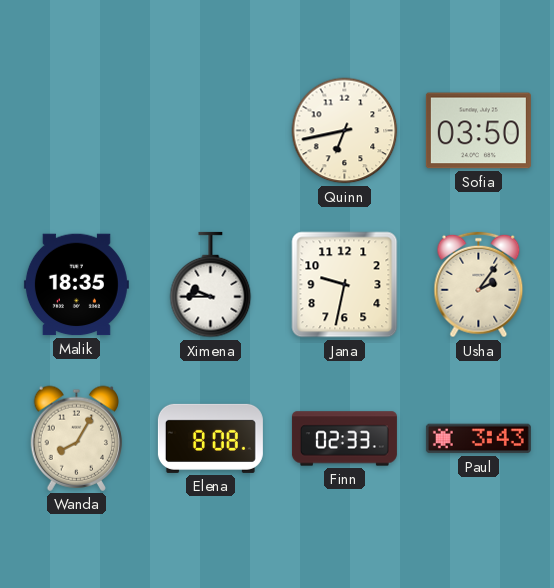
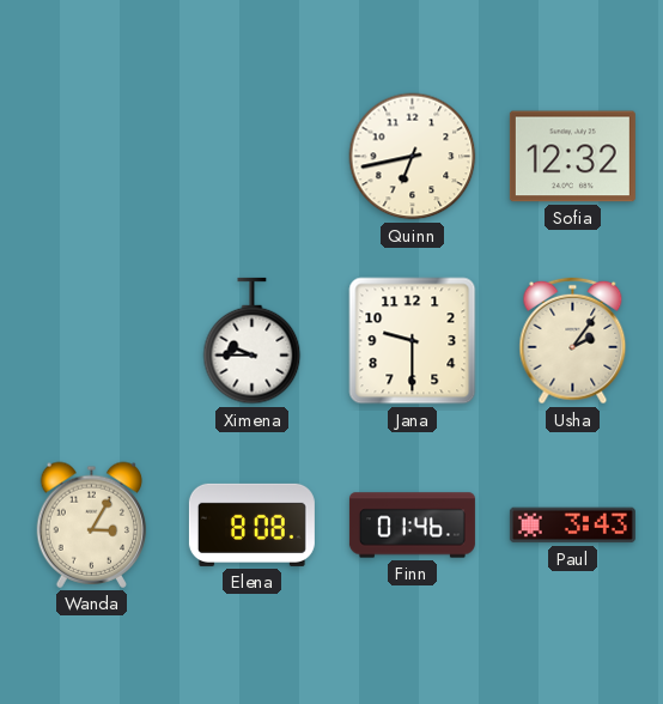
Sofia: 03:50 -> 12:32 (572, 157)
Malik: 18:35 -> none (76, 285)
Jana: 9:32 -> 9:30 (413, 341)
Wanda: 8:05 -> 3:05 (92, 524)
Finn: 02:33 -> 01:46 (412, 526)
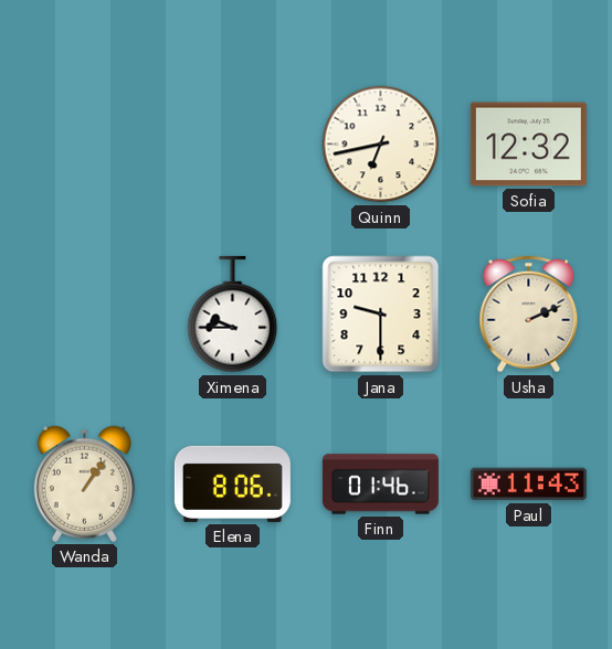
Usha: 2:06 -> 2:11 (529, 315)
Wanda: 3:05 -> 1:06 (85, 483)
Elena: 8:08 -> 8:06 (232, 483)
Paul: 3:43 -> 11:43 (528, 485)
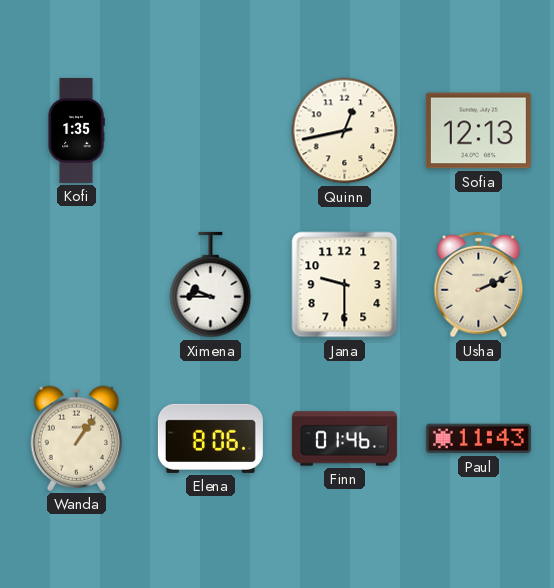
Kofi: none -> 1:35 (76, 130)
Quinn: 6:43 -> 12:43 (345, 131)
Sofia: 12:32 -> 12:13 (478, 131)
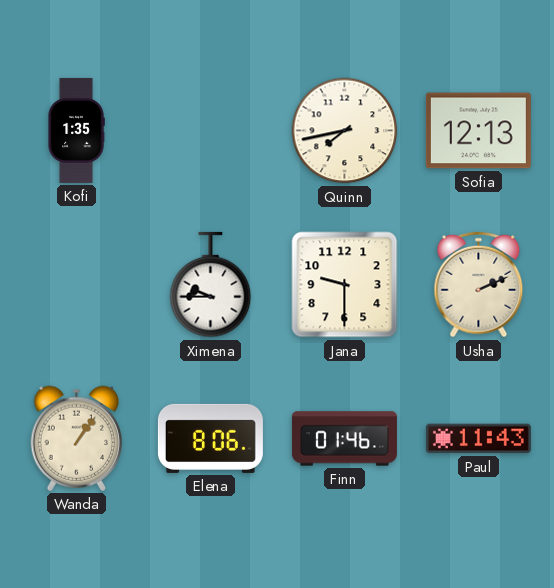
Quinn: 12:43 -> 7:43 (345, 131)
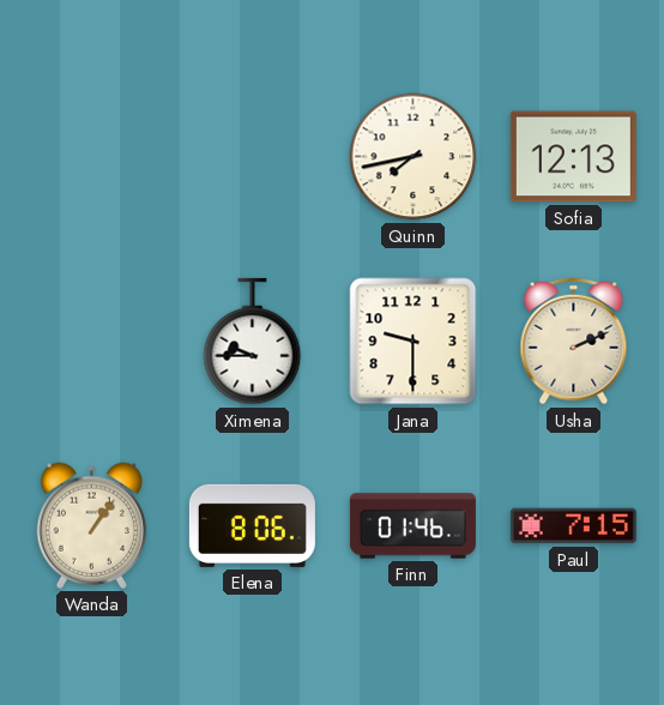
Kofi: 1:35 -> none (76, 130)
Paul: 11:43 -> 7:15 (573, 526)
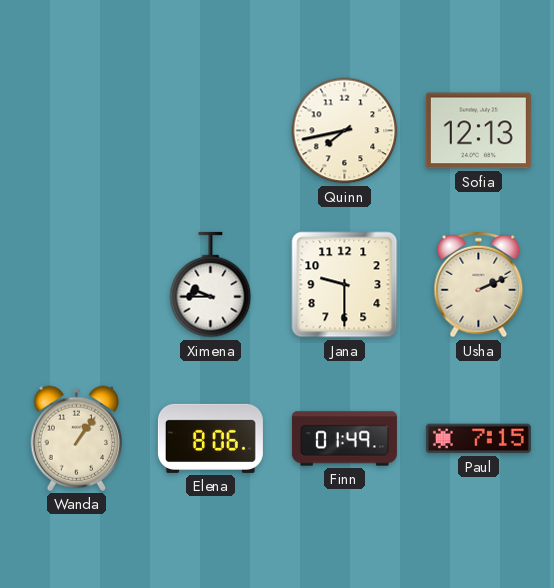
Finn: 01:46 -> 01:49 (344, 439)
